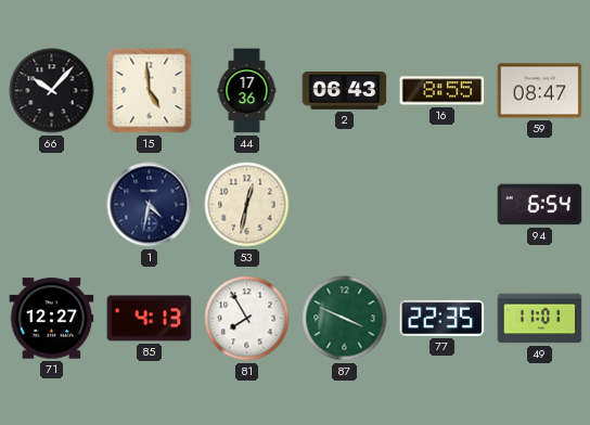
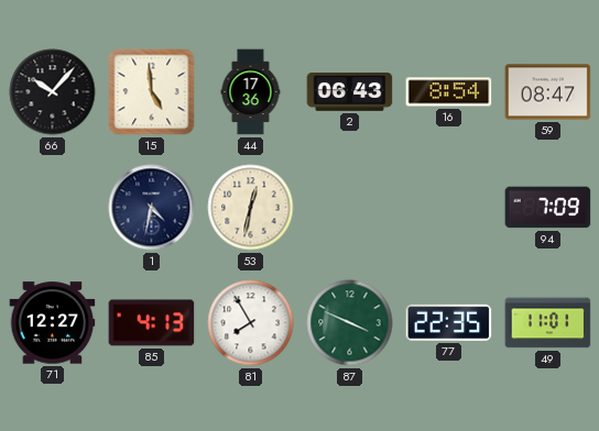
16: 8:55 -> 8:54 (449, 92)
94: 6:54 -> 7:09 (548, 208)
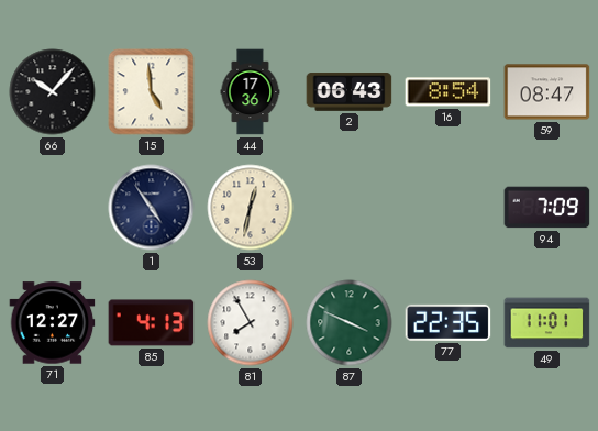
1: 4:32 -> 4:54 (152, 208)
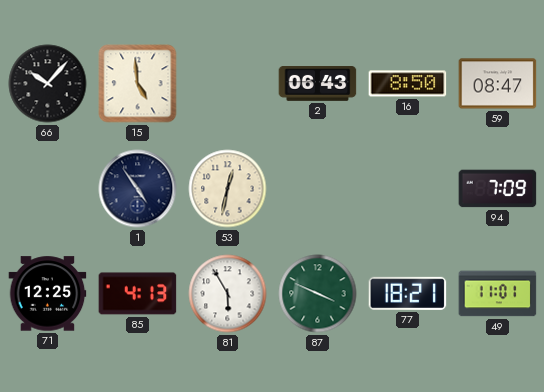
44: 17:36 -> none (251, 92)
16: 8:54 -> 8:50 (408, 84)
71: 12:27 -> 12:25 (48, 294)
81: 7:55 -> 5:55 (228, 294)
77: 22:35 -> 18:21 (408, 293)
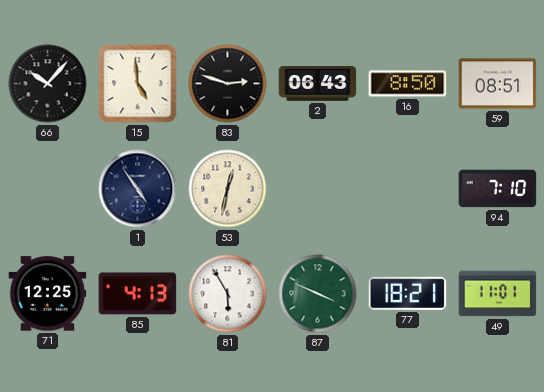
83: none -> 2:48 (228, 84)
59: 08:47 -> 08:51 (498, 84)
94: 7:09 -> 7:10 (498, 189)
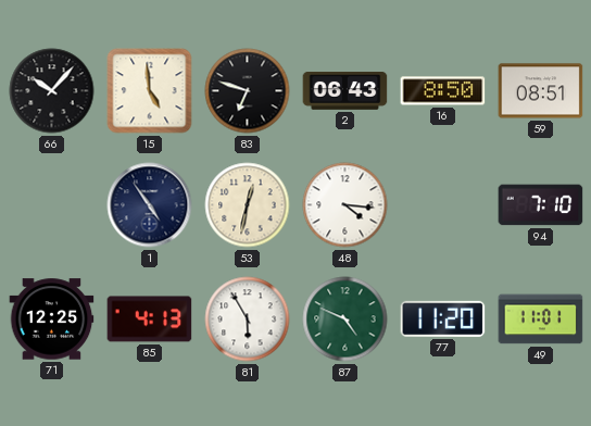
83: 2:48 -> 6:48 (248, 91)
48: none -> 4:16 (345, 205)
87: 3:49 -> 4:49 (345, 319)
77: 18:21 -> 11:20 (443, 318)
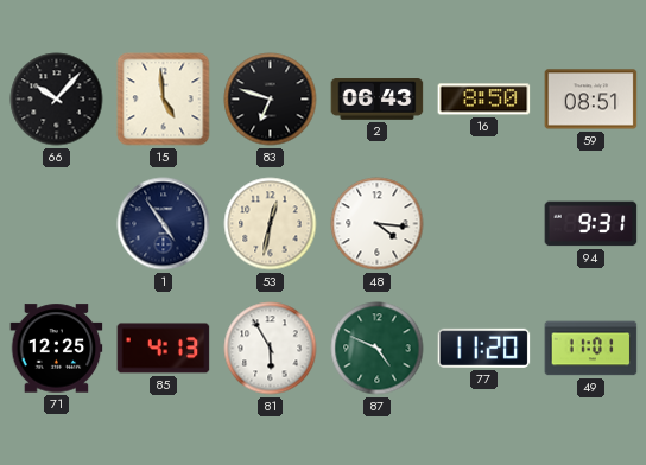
94: 7:10 -> 9:31 (591, 224)
